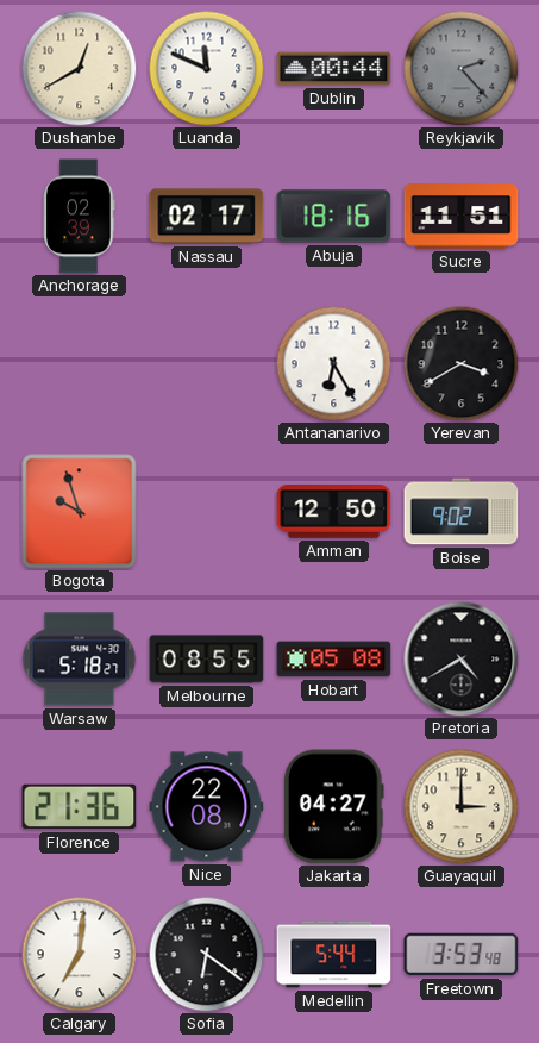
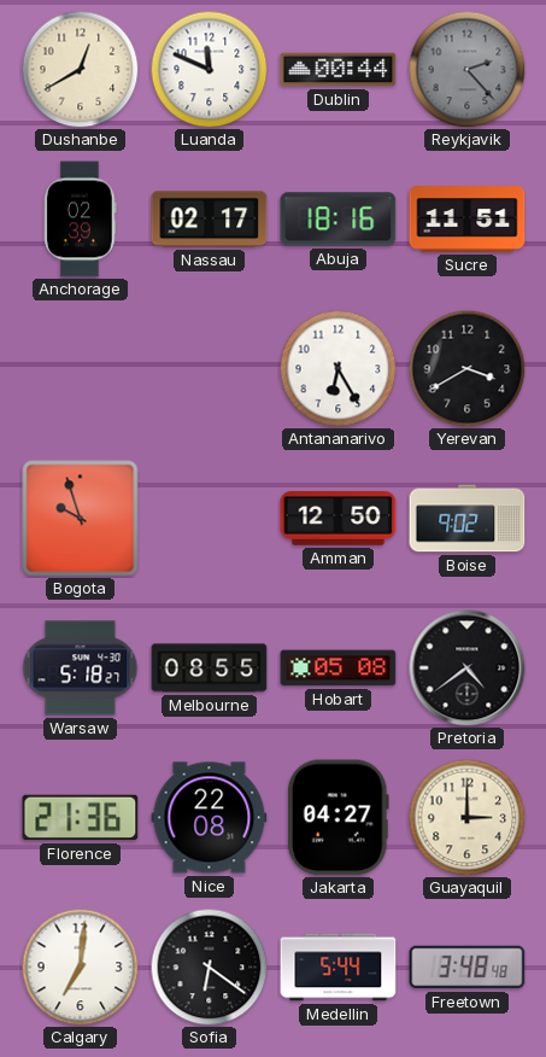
Pretoria: 4:40 -> 4:39 (468, 668)
Freetown: 3:53 -> 3:48 (468, 968)
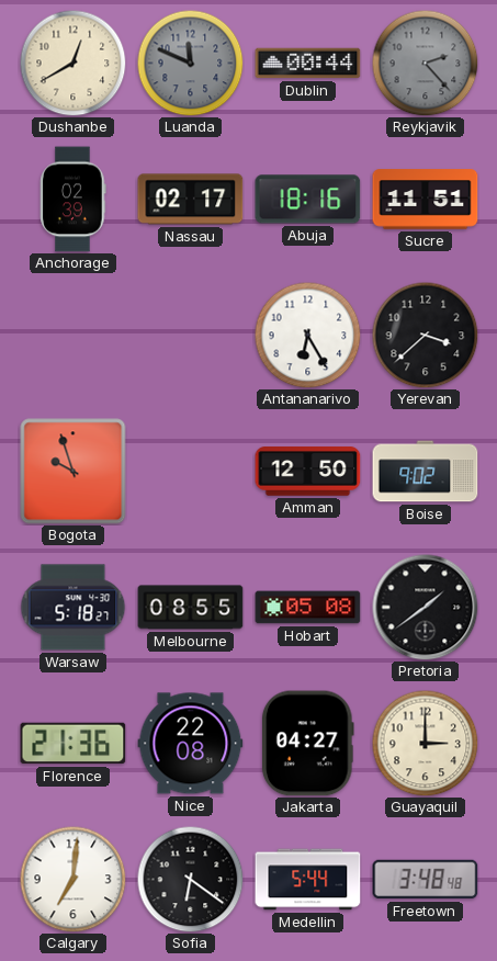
Luanda dial: white -> grey (190, 63)
Yerevan: 3:40 -> 3:38 (425, 335)
Pretoria: 4:39 -> 1:39 (426, 608)
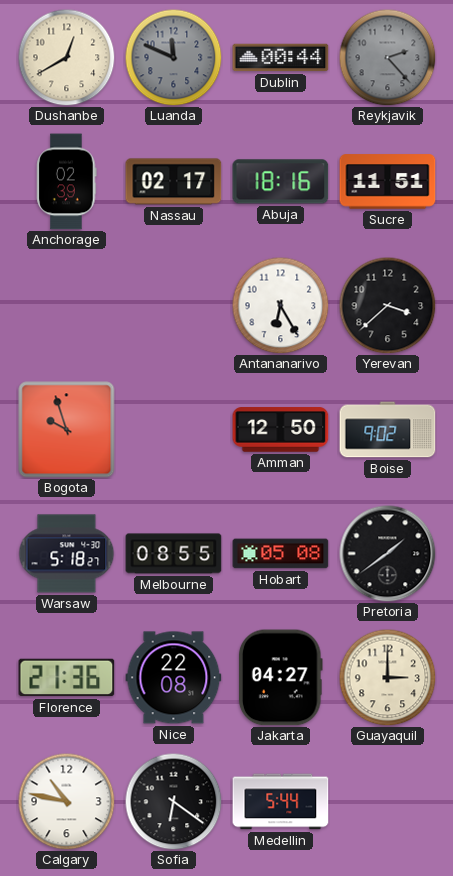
Calgary: 7:01 -> 10:47 (66, 801)
Freetown: 3:48 -> none (426, 880)
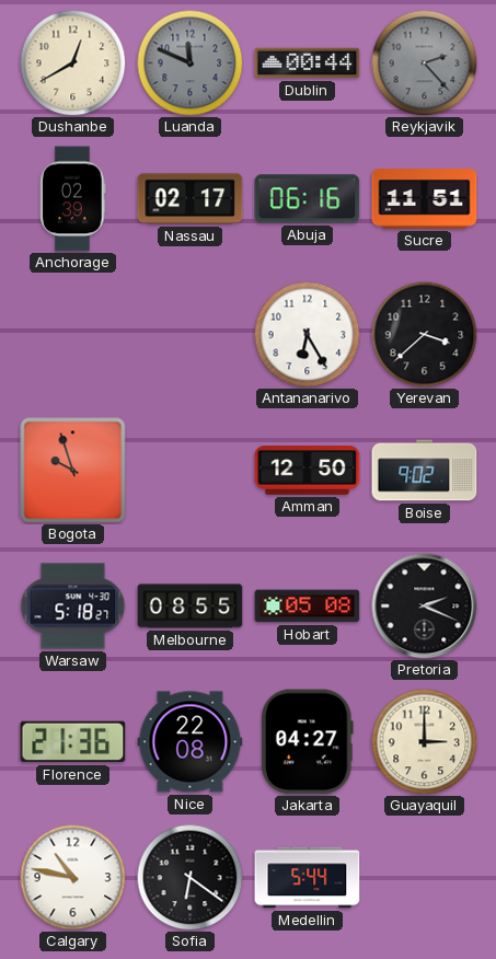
Abuja: 18:16 -> 06:16 (308, 199)
Pretoria: 1:39 -> 2:19 (425, 606)
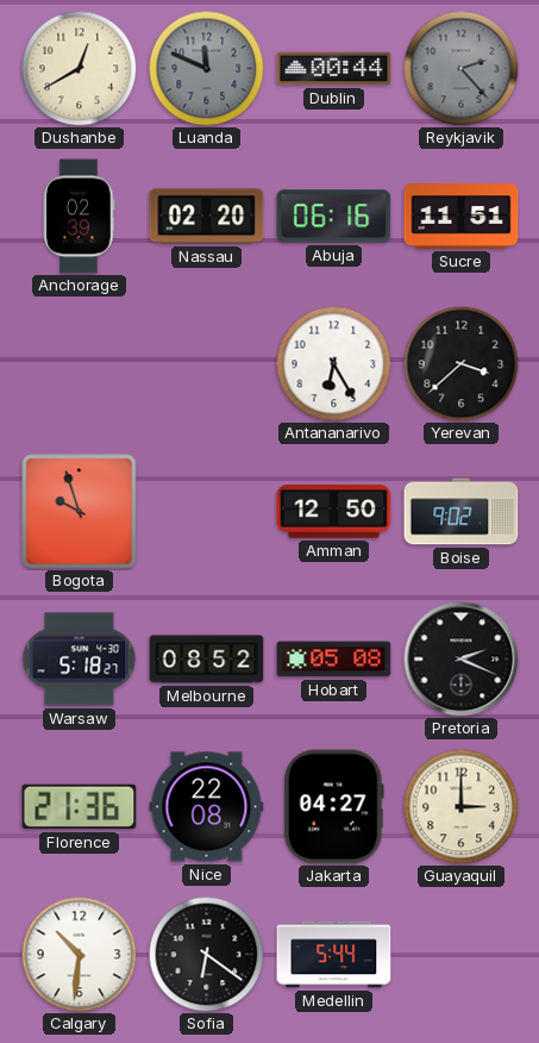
Nassau: 02:17 -> 02:20 (207, 217)
Melbourne: 08:55 -> 08:52 (207, 660)
Calgary: 10:47 -> 10:31 (79, 954)
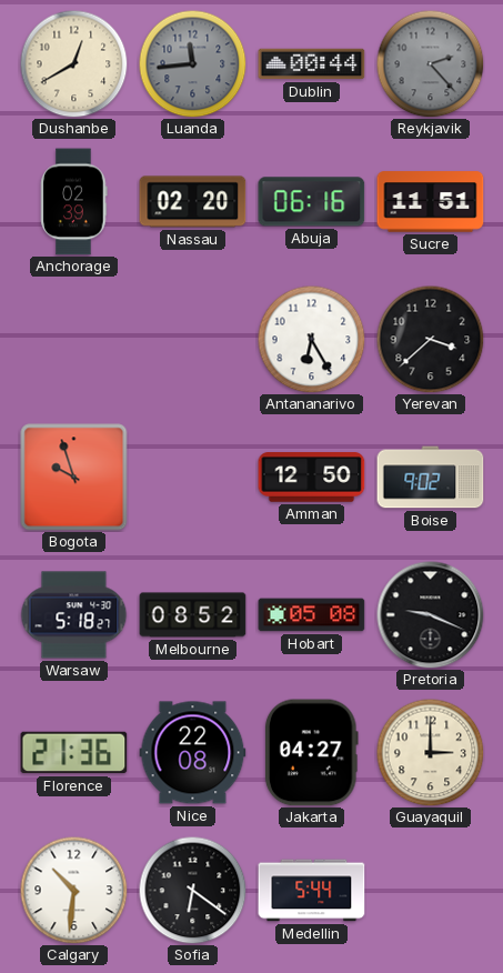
Luanda: 11:49 -> 11:44 (192, 63)
Pretoria: 2:19 -> 9:19 (431, 615)
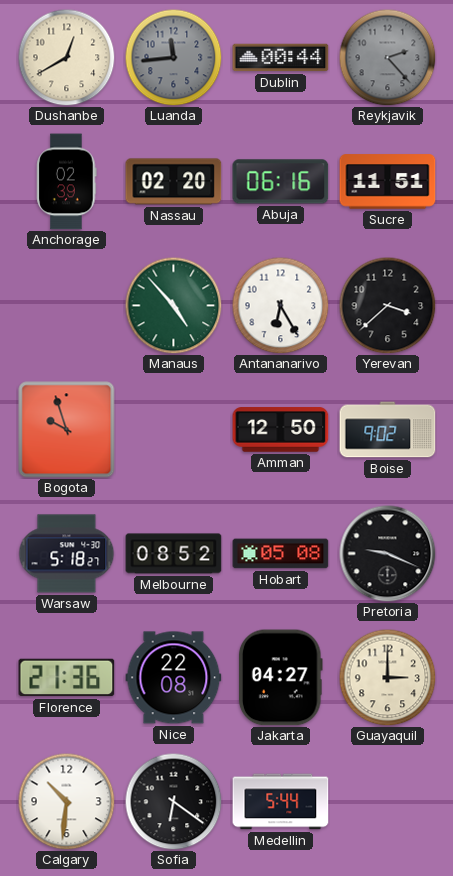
Manaus: none -> 4:53 (173, 305)
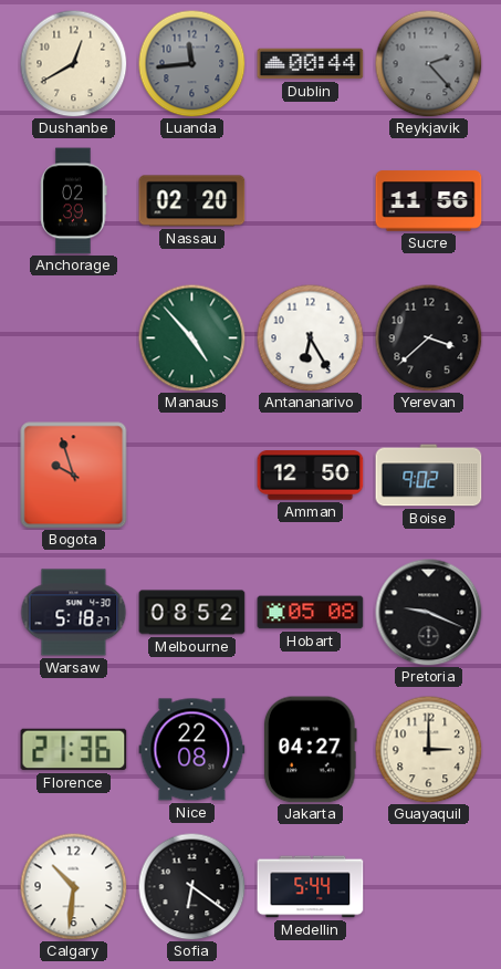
Abuja: 06:16 -> none (281, 182)
Sucre: 11:51 -> 11:56 (429, 201)
